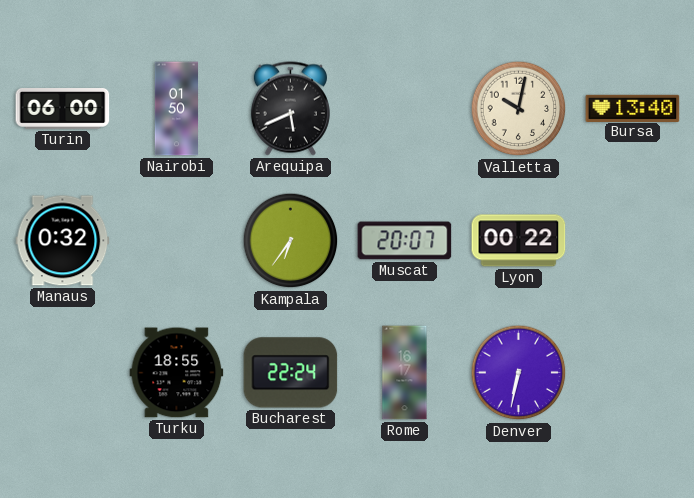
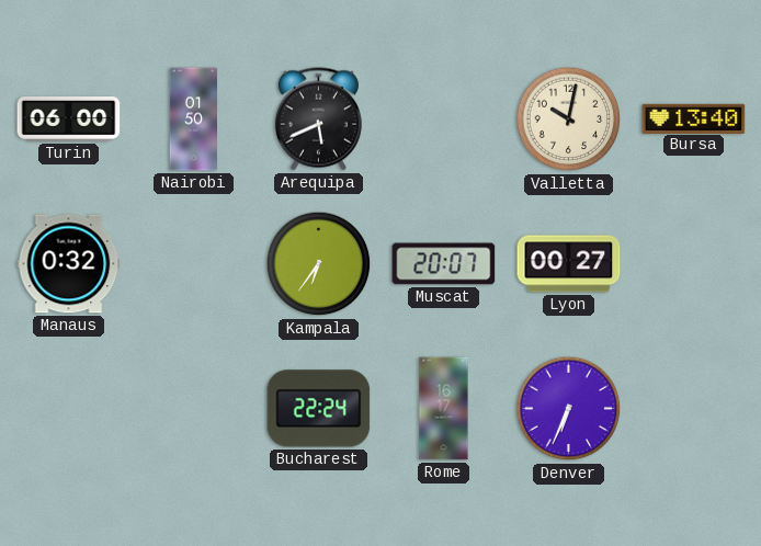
Lyon: 00:22 -> 00:27 (569, 264)
Turku: 18:55 -> none (177, 373)
Denver: 6:32 -> 6:34 (569, 409)
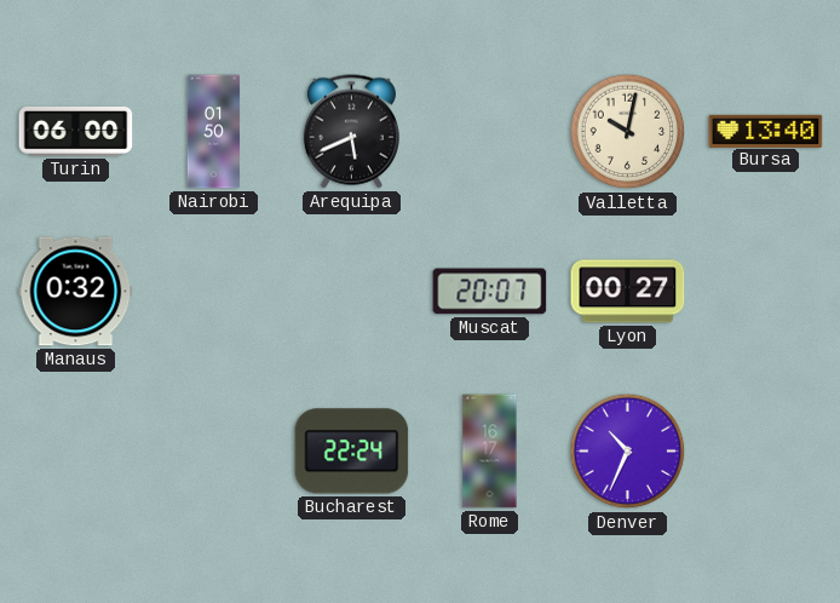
Kampala: 6:36 -> none (319, 264)
Denver: 6:34 -> 10:34 (628, 452)
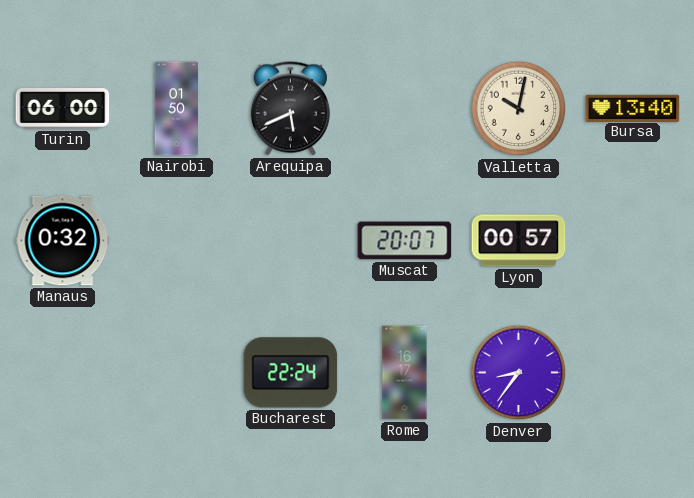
Lyon: 00:27 -> 00:57 (519, 241)
Denver: 10:34 -> 8:36 (519, 373)
